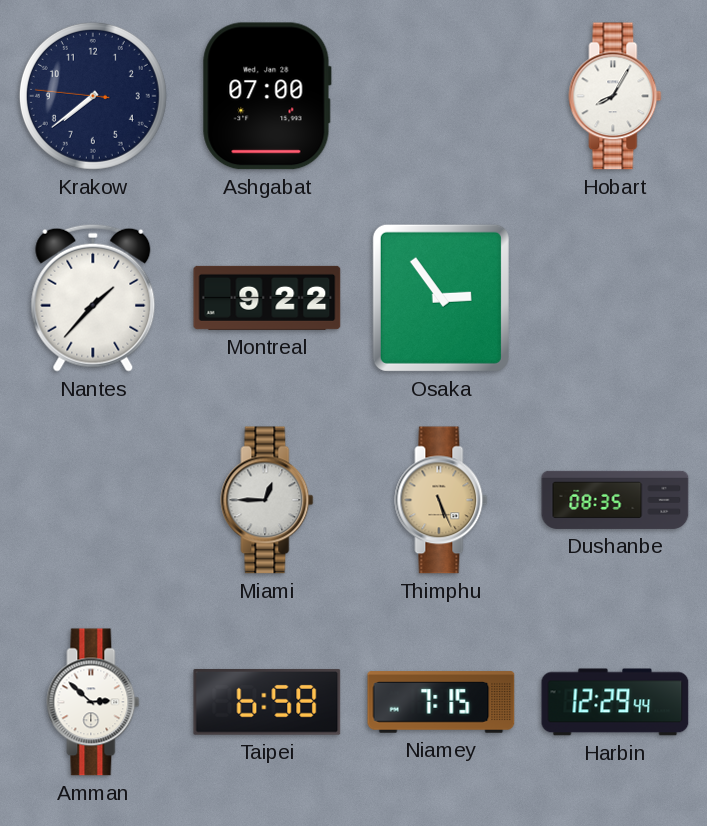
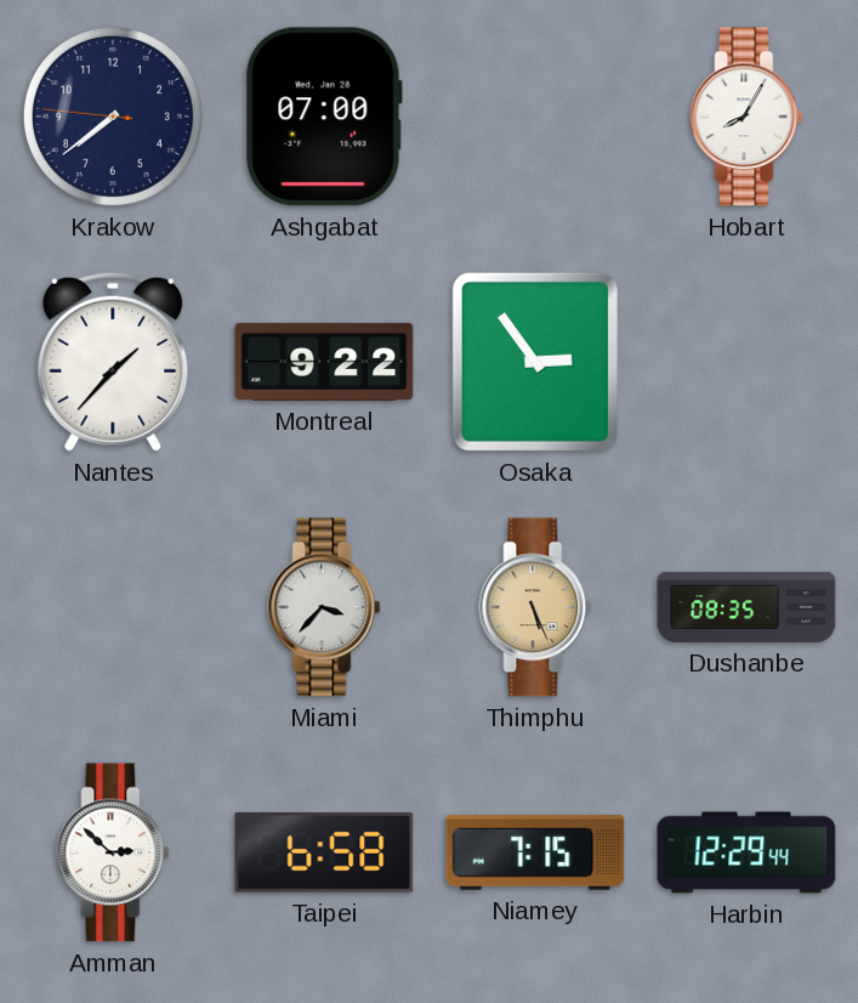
Miami: 12:45 -> 3:37 (324, 607)
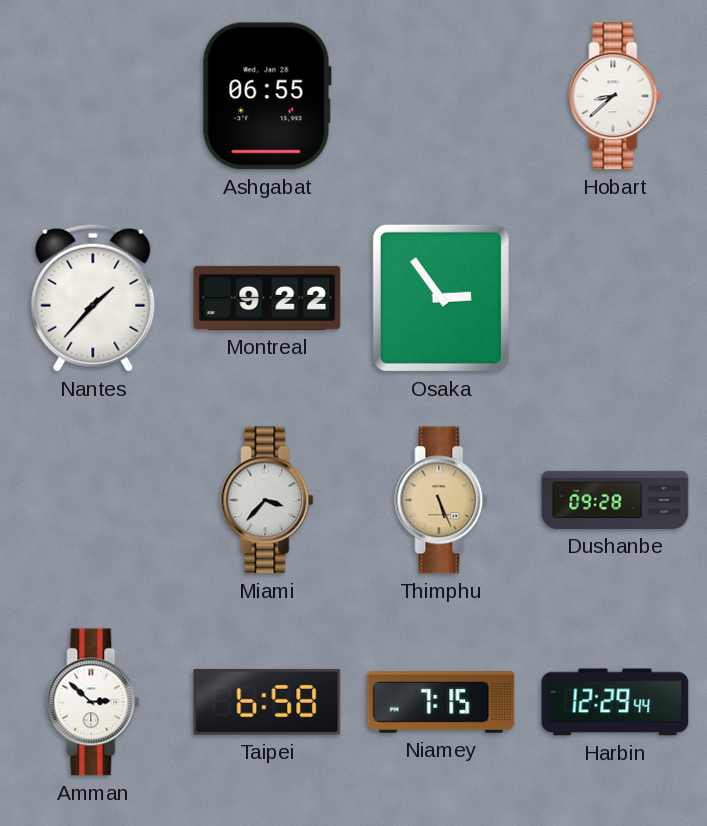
Krakow: 7:38 -> none (113, 117)
Ashgabat: 07:00 -> 06:55 (267, 96)
Hobart: 8:05 -> 8:38 (615, 96)
Dushanbe: 08:35 -> 09:28 (615, 500)
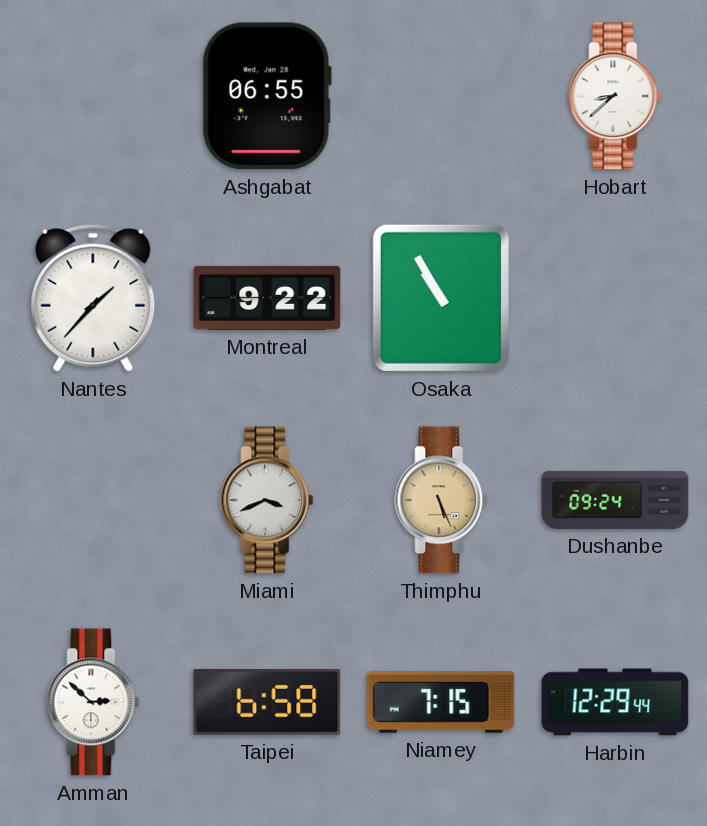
Osaka: 2:54 -> 10:55 (441, 298)
Miami: 3:37 -> 3:41 (267, 500)
Dushanbe: 09:28 -> 09:24 (615, 500)
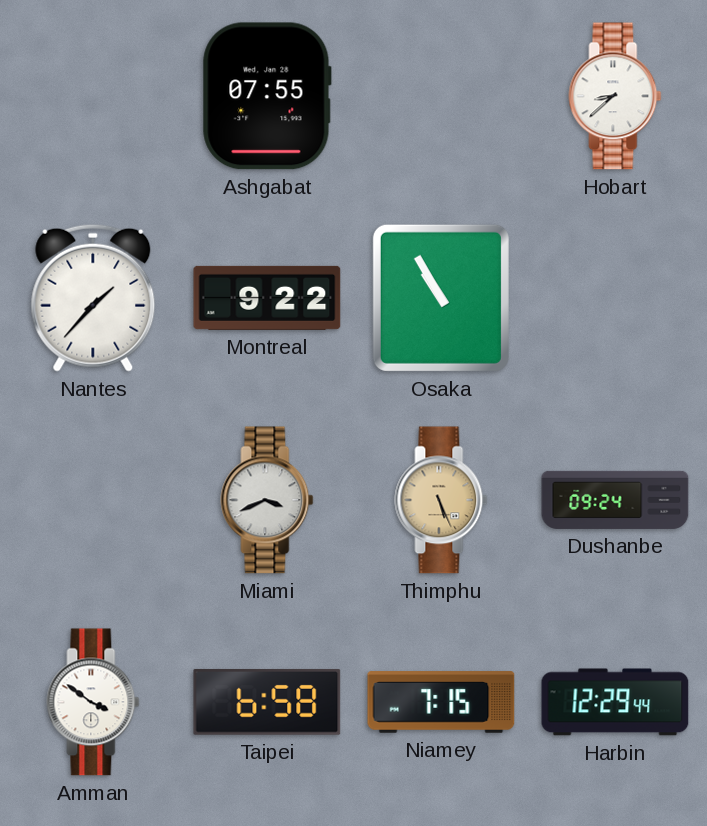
Ashgabat: 06:55 -> 07:55 (267, 96)
Amman: 2:52 -> 3:51 (93, 702)
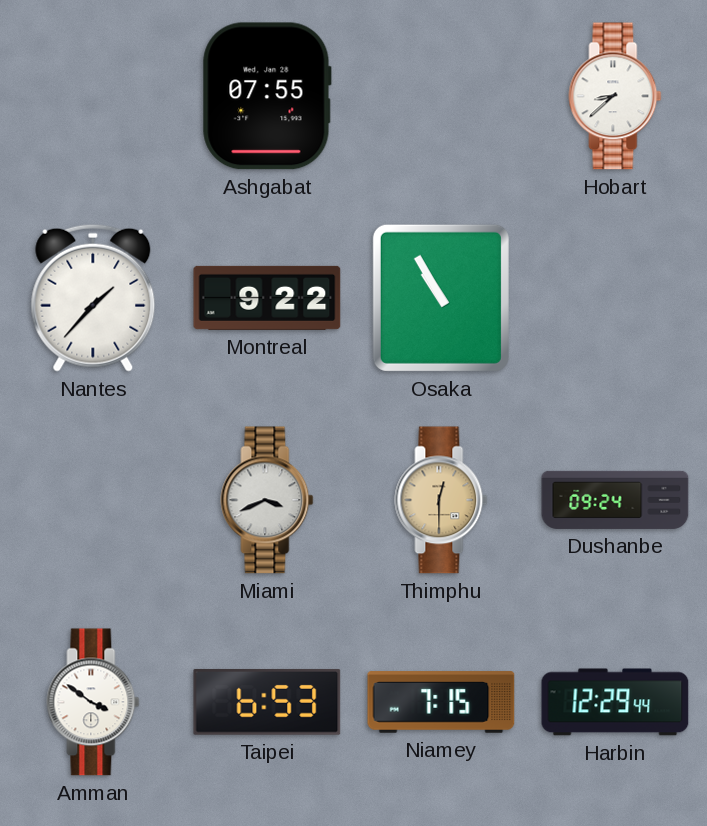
Thimphu: 5:26 -> 12:30 (441, 500)
Taipei: 6:58 -> 6:53 (267, 702)
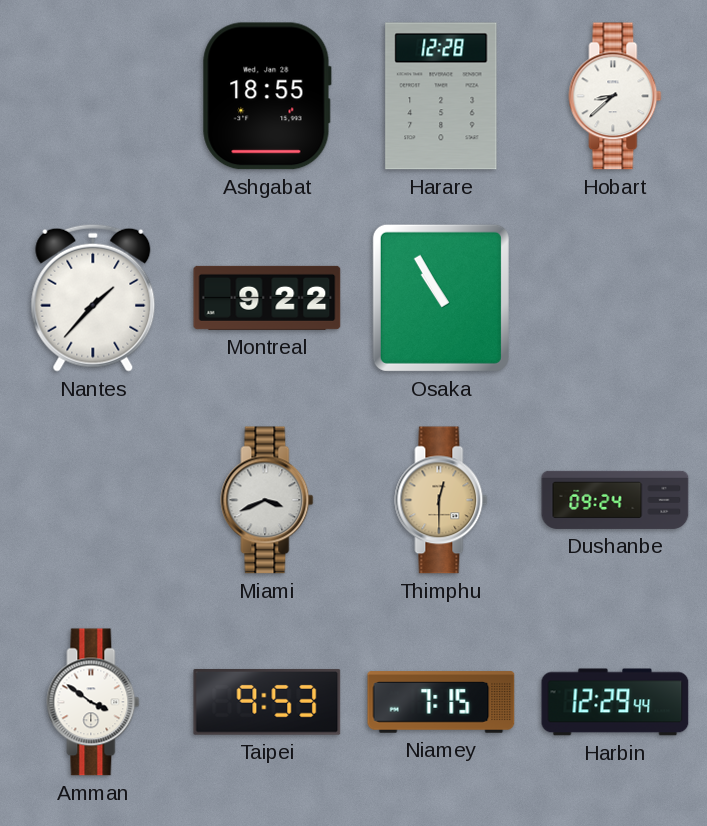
Ashgabat: 07:55 -> 18:55 (267, 96)
Harare: none -> 12:28 (441, 96)
Taipei: 6:53 -> 9:53 (267, 702)
